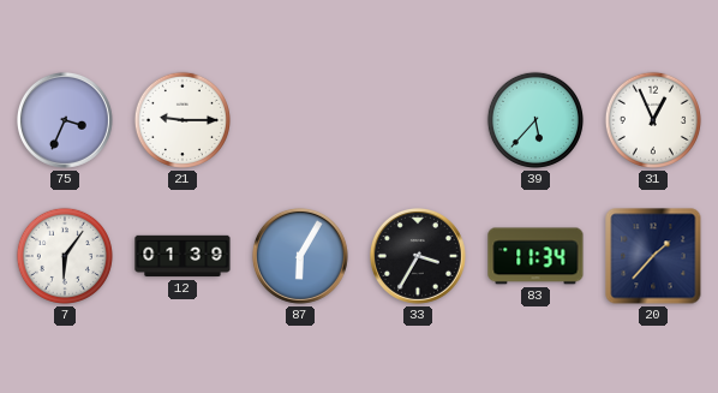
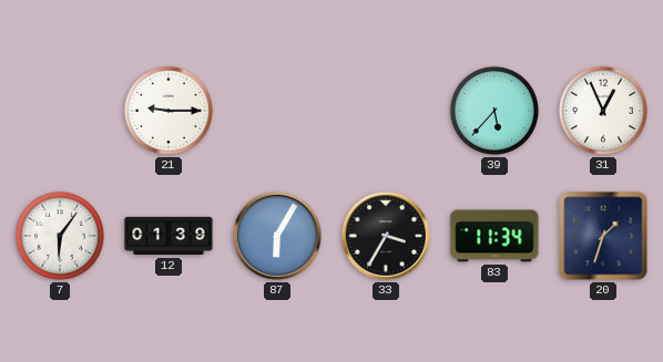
75: 3:34 -> none (65, 120)
20: 1:37 -> 1:33 (603, 236)
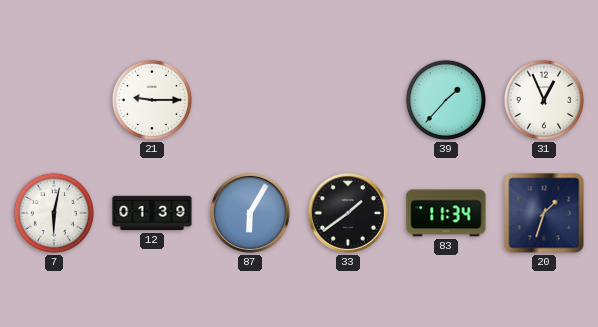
39: 5:37 -> 1:37 (446, 100)
7: 6:06 -> 6:02 (54, 213)
33: 3:35 -> 1:39 (348, 213)
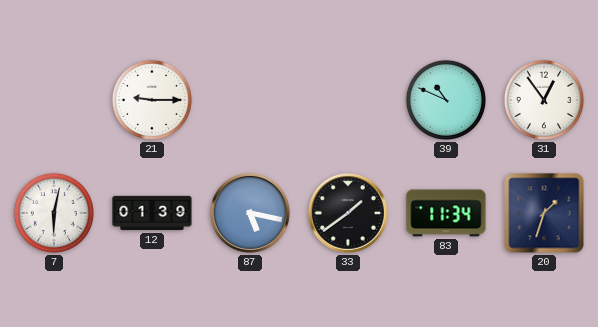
39: 1:37 -> 10:49 (446, 100)
31: 12:56 -> 12:54 (544, 100)
87: 6:05 -> 5:17 (250, 213)
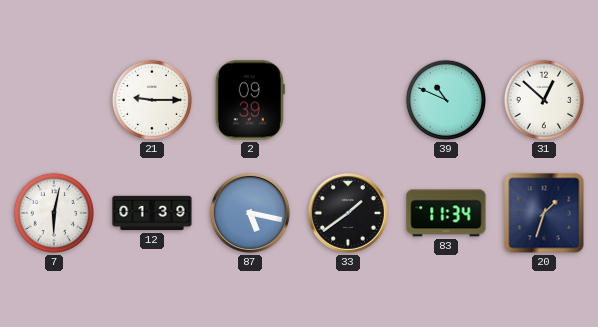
2: none -> 09:39 (250, 100)
31: 12:54 -> 12:52 (544, 100)
